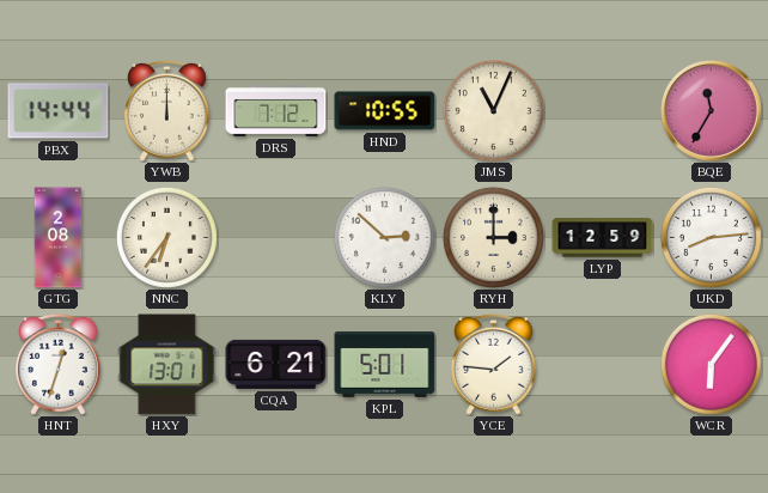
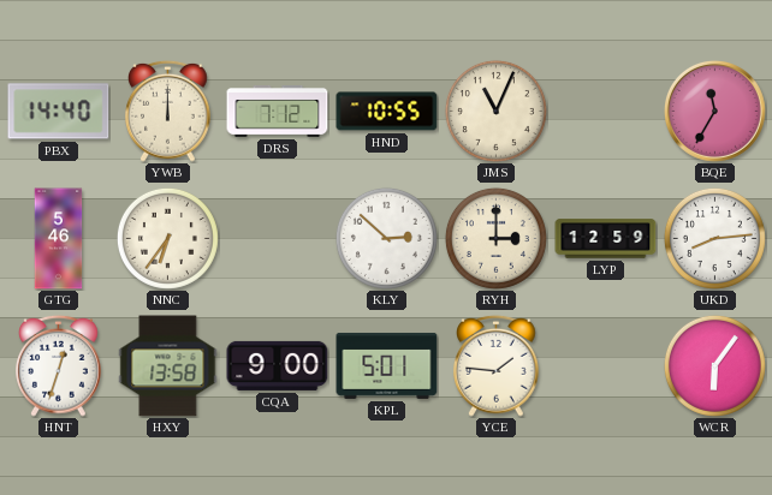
PBX: 14:44 -> 14:40 (59, 112)
GTG: 2:08 -> 5:46 (59, 239)
HXY: 13:01 -> 13:58 (168, 366)
CQA: 6:21 -> 9:00 (278, 365)
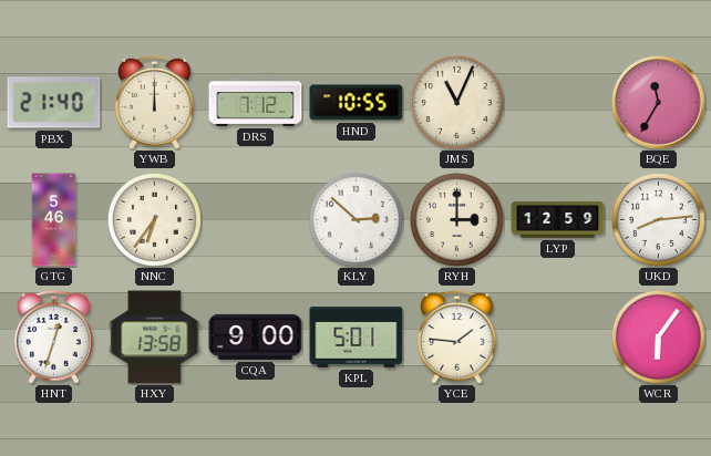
PBX: 14:40 -> 21:40 (54, 103)
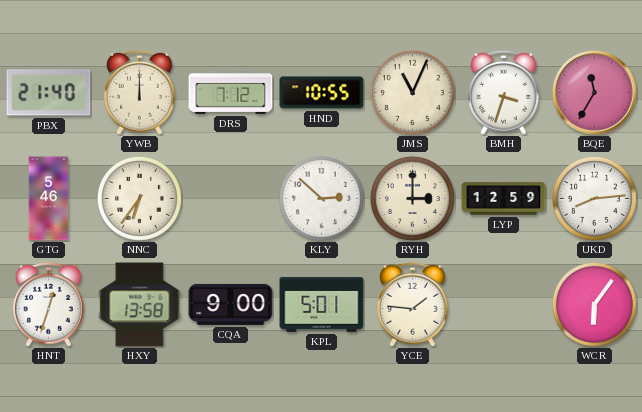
BMH: none -> 3:33 (504, 92)
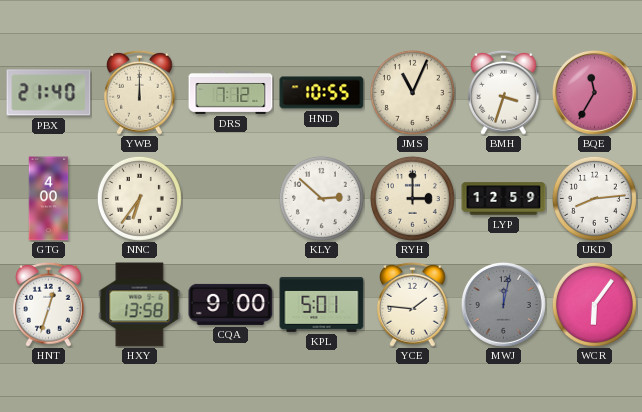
GTG: 5:46 -> 4:00 (49, 199)
MWJ: none -> 12:02 (504, 305)
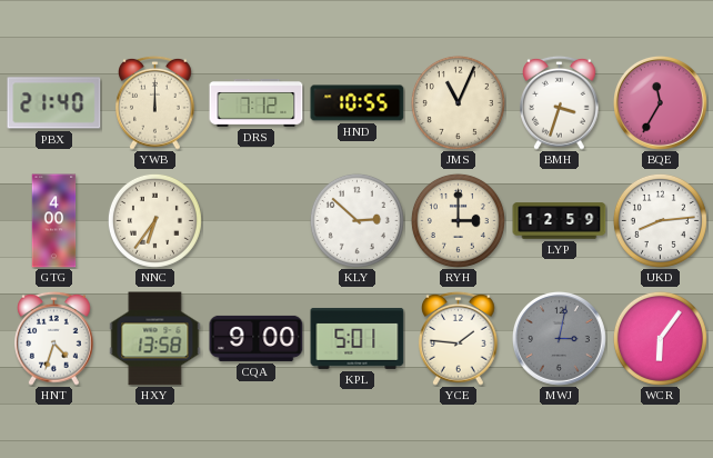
HNT: 12:33 -> 4:33 (54, 338)
MWJ: 12:02 -> 3:02 (560, 339)
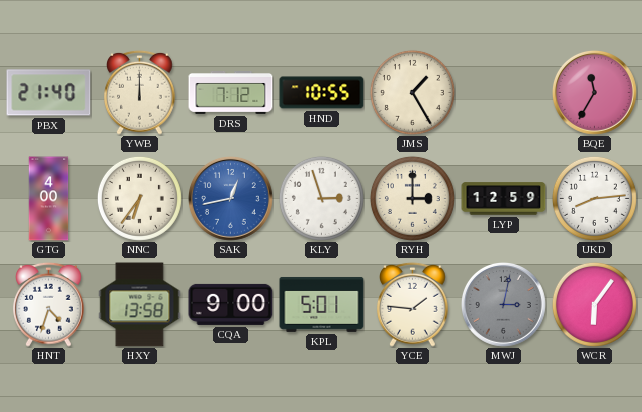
JMS: 11:04 -> 1:25 (412, 92)
BMH: 3:33 -> none (560, 102)
SAK: none -> 12:43 (231, 199)
KLY: 2:52 -> 2:57 (321, 198)
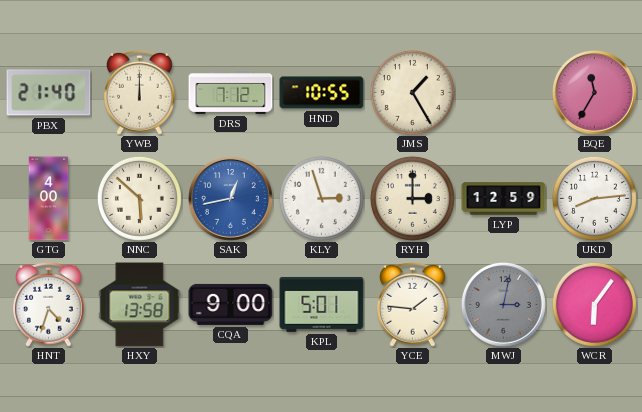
NNC: 6:36 -> 5:52 (139, 198)
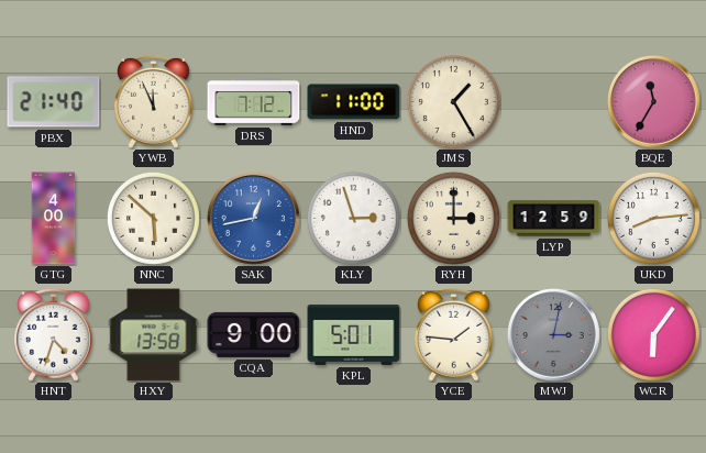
YWB: 12:00 -> 11:56 (154, 101)
HND: 10:55 -> 11:00 (354, 102)
